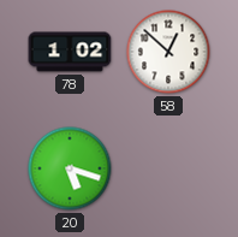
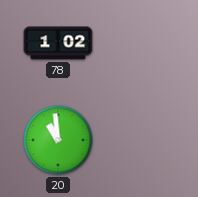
58: 12:52 -> none (168, 52)
20: 5:18 -> 10:59 (58, 140)
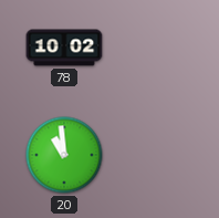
78: 1:02 -> 10:02 (64, 48)
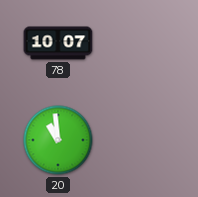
78: 10:02 -> 10:07 (58, 43)
